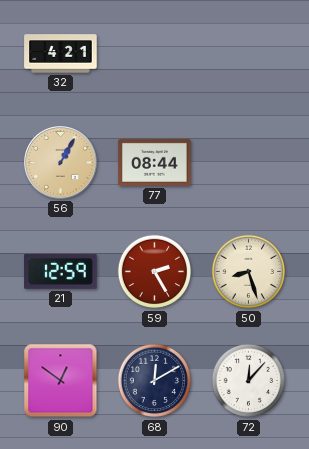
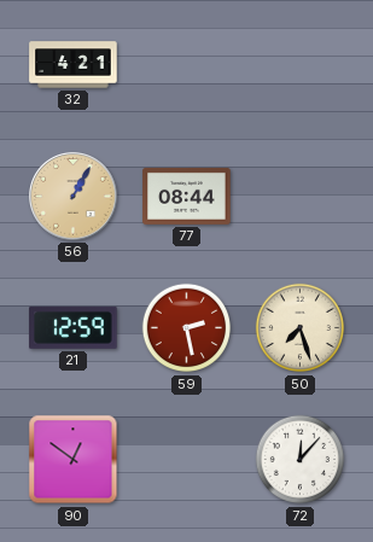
59: 2:25 -> 2:28 (187, 328)
50: 8:27 -> 7:27 (301, 328)
68: 12:10 -> none (155, 381)
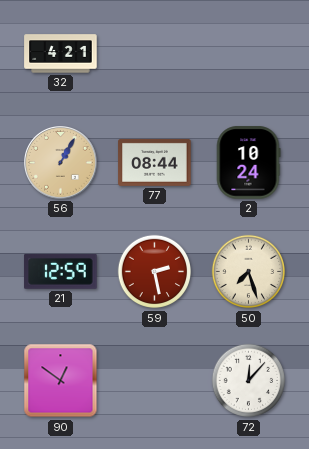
2: none -> 10:24 (248, 163)
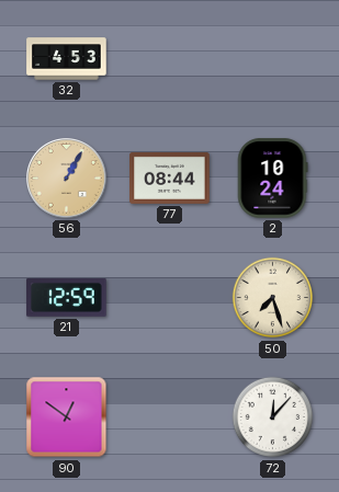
32: 4:21 -> 4:53 (67, 59)
59: 2:28 -> none (155, 272)
